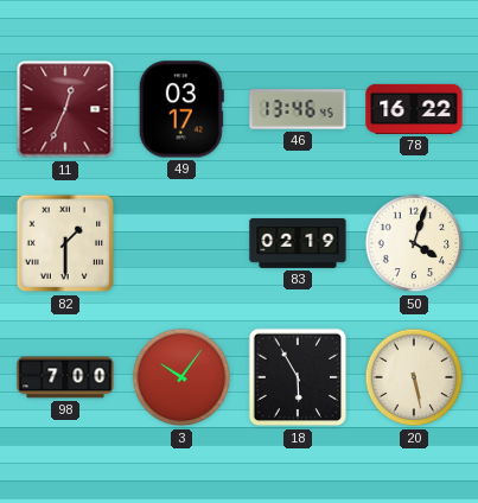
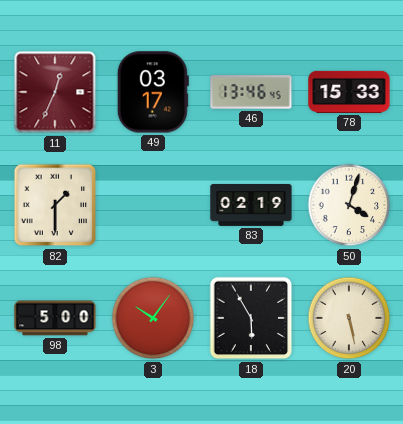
78: 16:22 -> 15:33 (349, 92)
98: 7:00 -> 5:00 (55, 318)
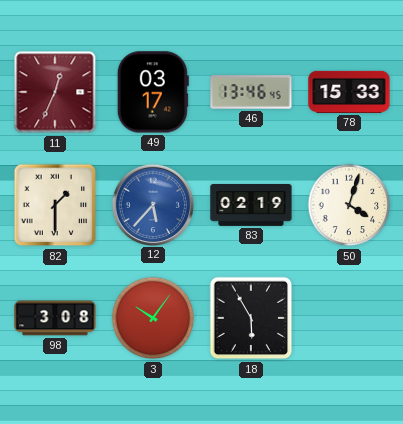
12: none -> 5:37 (152, 204)
98: 5:00 -> 3:08 (55, 318)
20: 5:28 -> none (349, 318)
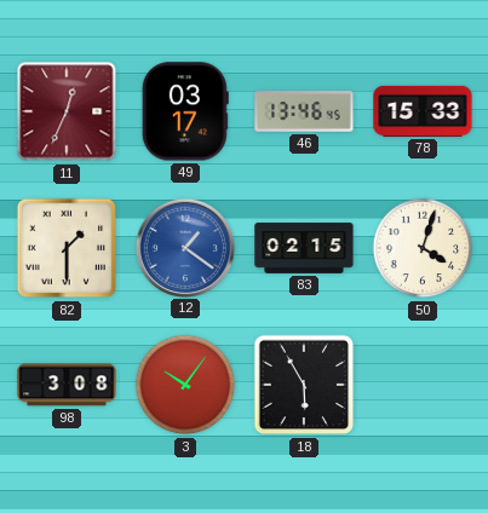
12: 5:37 -> 1:21 (184, 247)
83: 02:19 -> 02:15 (304, 248)
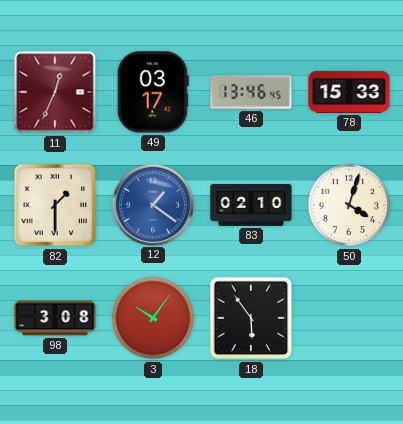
83: 02:15 -> 02:10 (251, 205)
18: 5:55 -> 5:54 (251, 318)
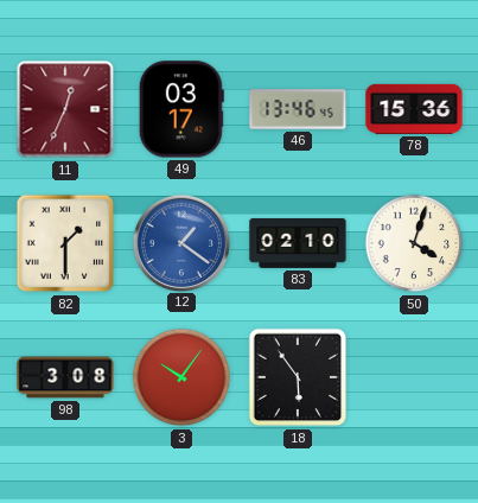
78: 15:33 -> 15:36 (414, 109)
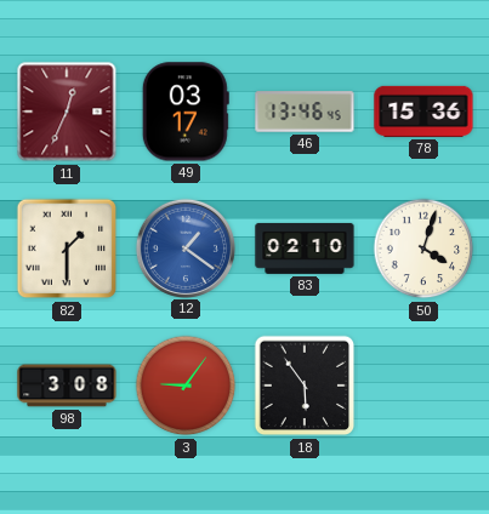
3: 10:06 -> 9:06 (186, 385)
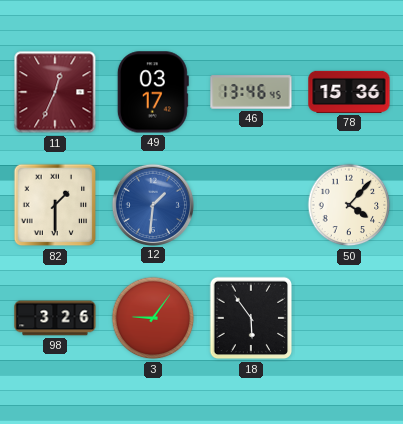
12: 1:21 -> 1:31 (152, 204)
83: 02:10 -> none (305, 249)
50: 4:03 -> 4:07 (349, 205)
98: 3:08 -> 3:26 (55, 318)
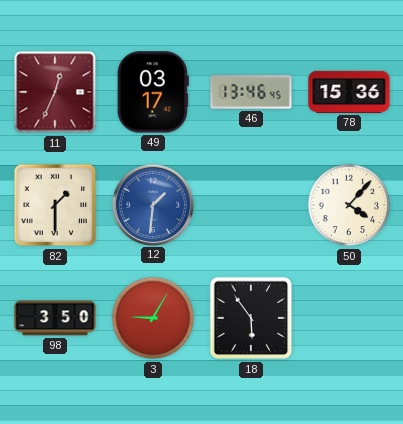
98: 3:26 -> 3:50 (55, 318)
3: 9:06 -> 9:05 (153, 318)
